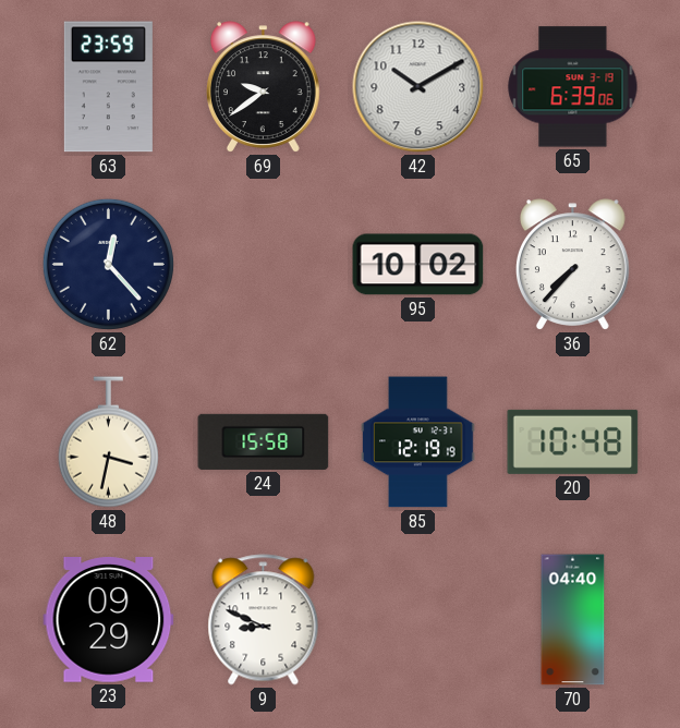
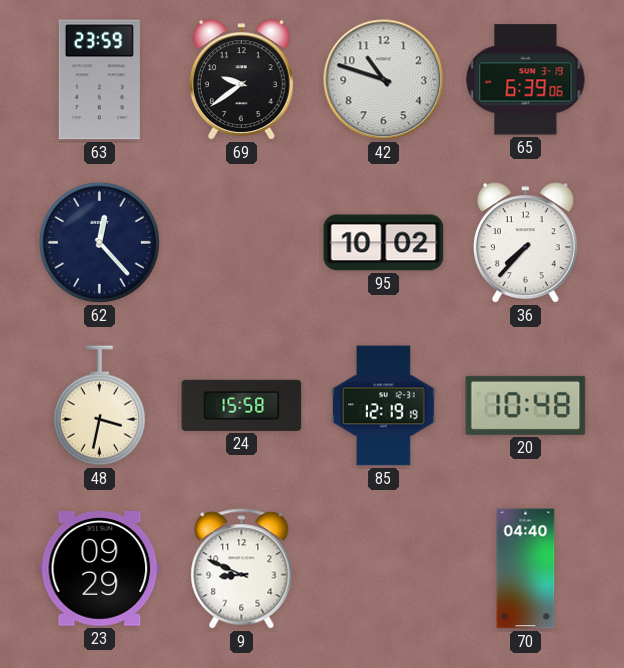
42: 10:10 -> 10:48 (384, 80)
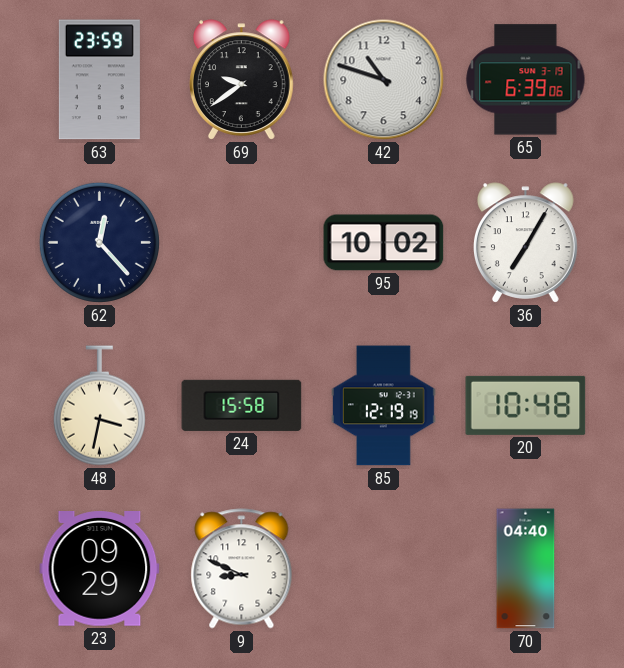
36: 7:37 -> 7:05 (525, 243)
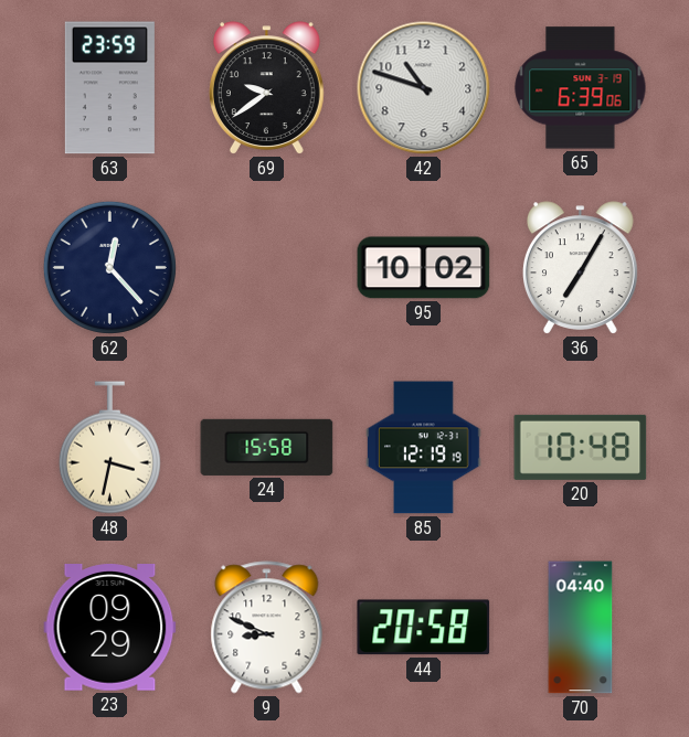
44: none -> 20:58 (424, 628)
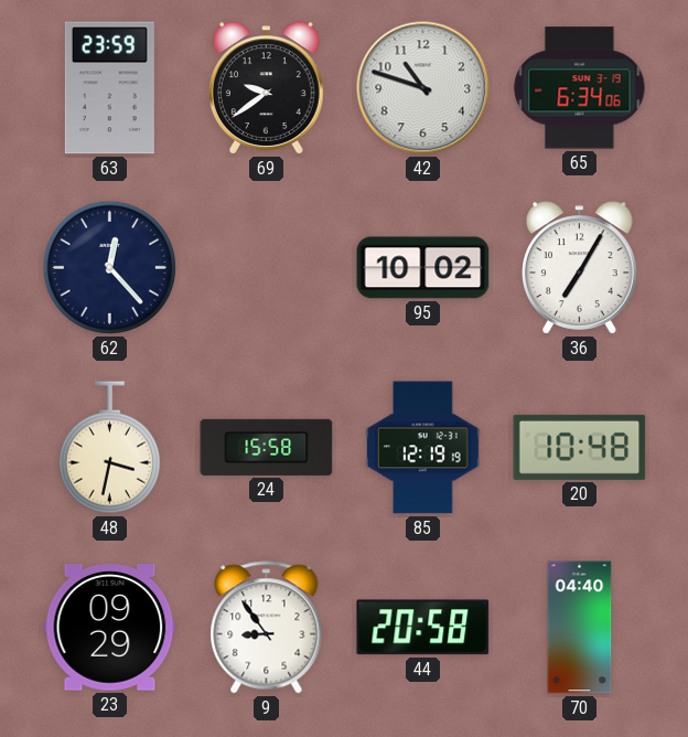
65: 6:39 -> 6:34 (580, 88)
9: 8:49 -> 8:54 (267, 628)
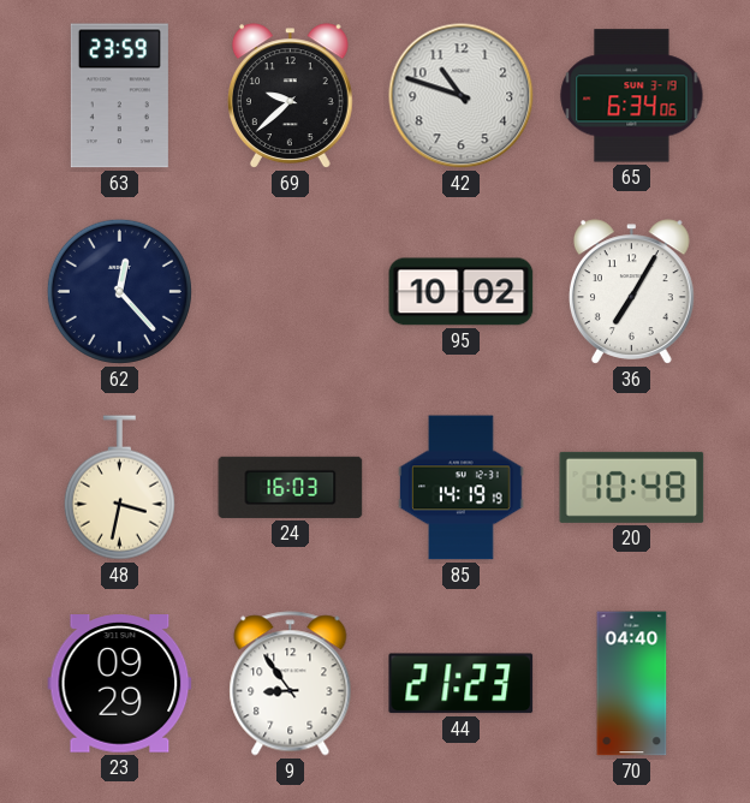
69: 9:39 -> 9:38 (290, 96)
24: 15:58 -> 16:03 (291, 487)
85: 12:19 -> 14:19 (462, 488)
44: 20:58 -> 21:23 (462, 684)
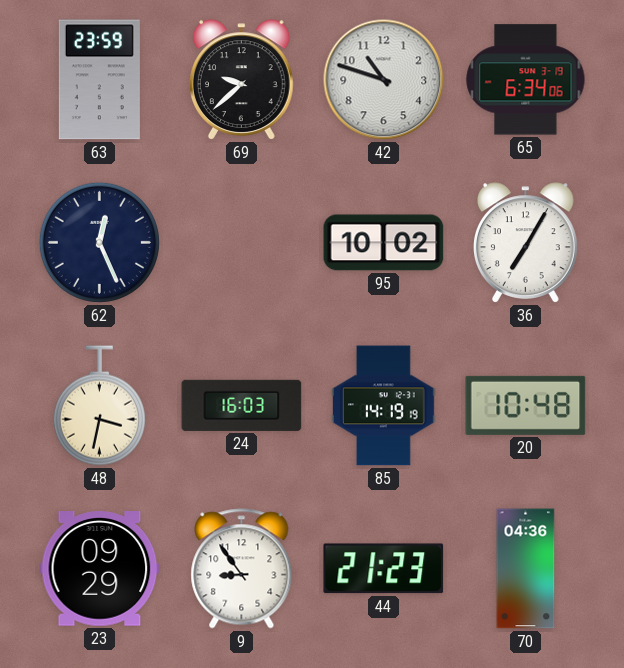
62: 12:23 -> 12:26 (99, 242)
70: 04:40 -> 04:36 (526, 569)
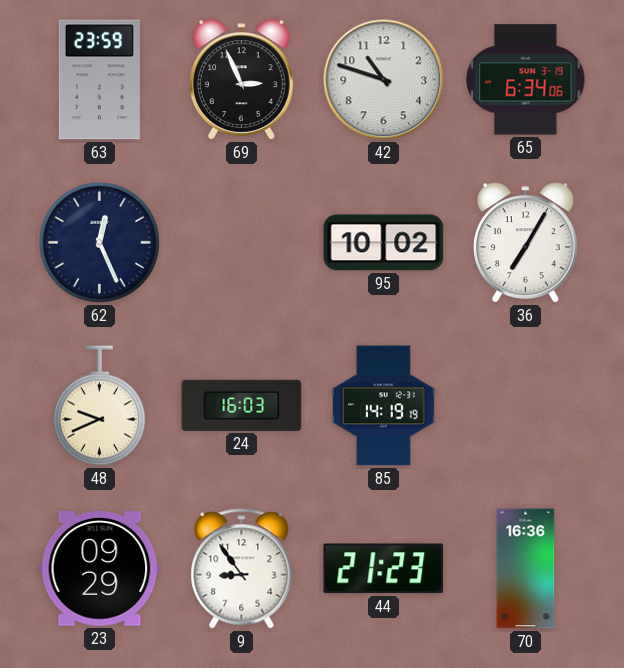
69: 9:38 -> 2:56 (241, 80)
48: 3:32 -> 9:41 (99, 406)
20: 10:48 -> none (526, 405)
70: 04:36 -> 16:36 (526, 569)
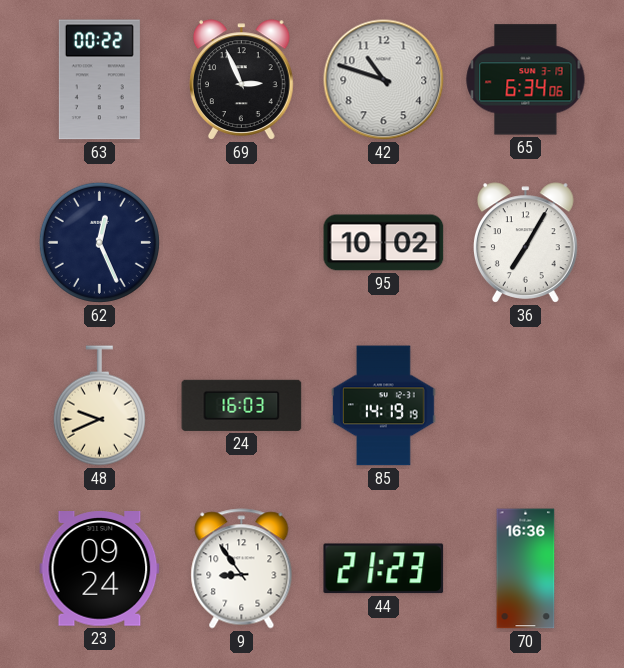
63: 23:59 -> 00:22 (99, 80)
23: 09:29 -> 09:24 (100, 569)
